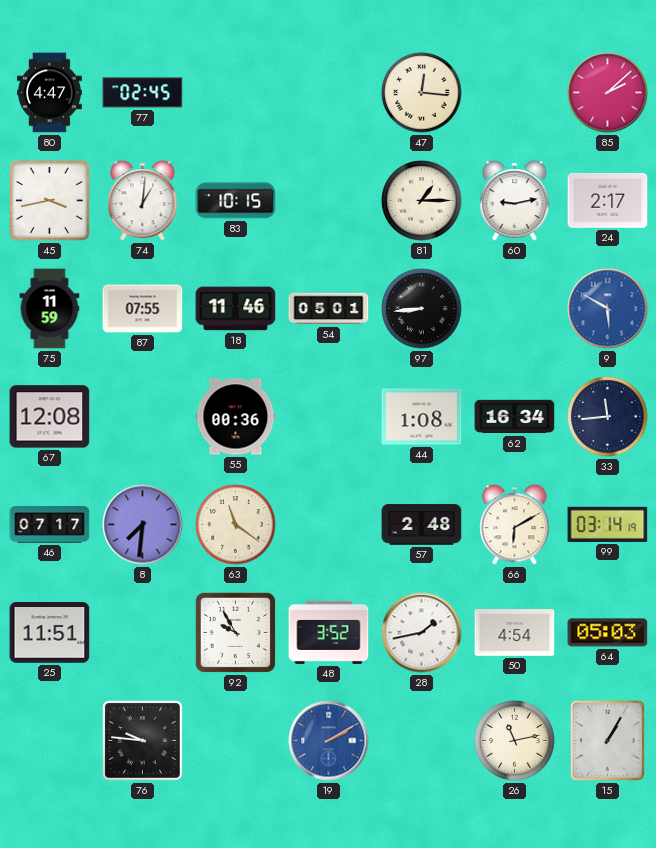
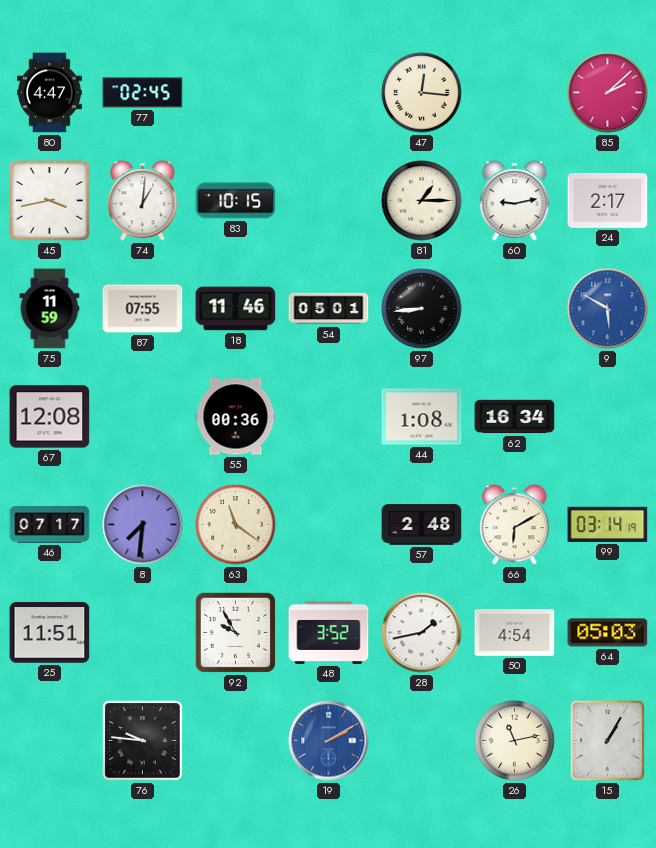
33: 11:44 -> none (608, 417)
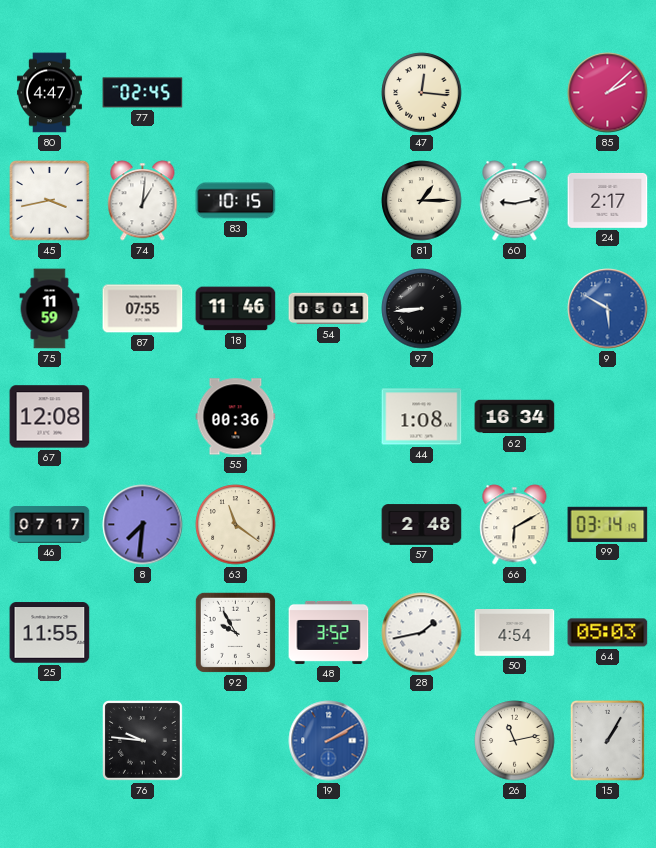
25: 11:51 -> 11:55 (50, 633)
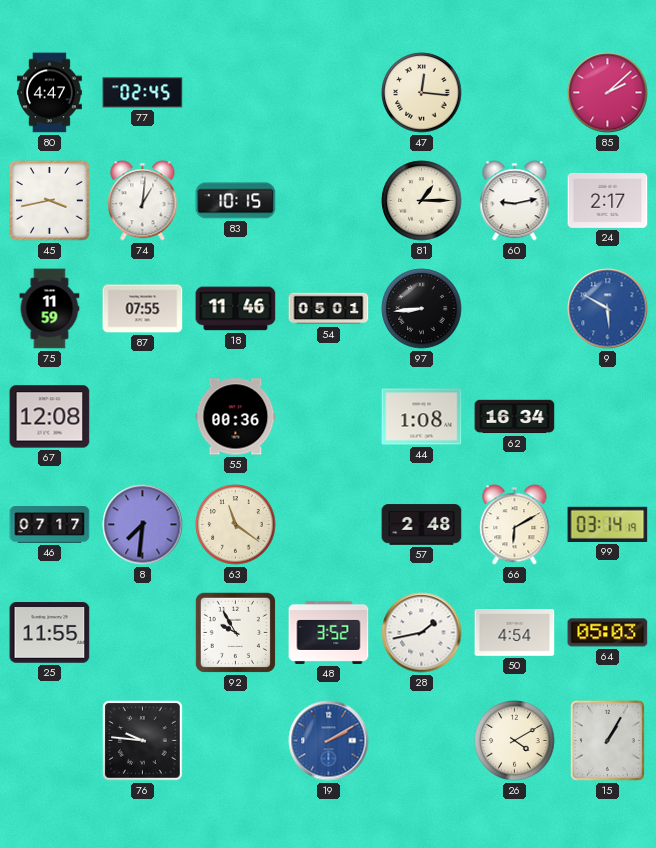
26: 11:13 -> 4:10 (515, 741)
